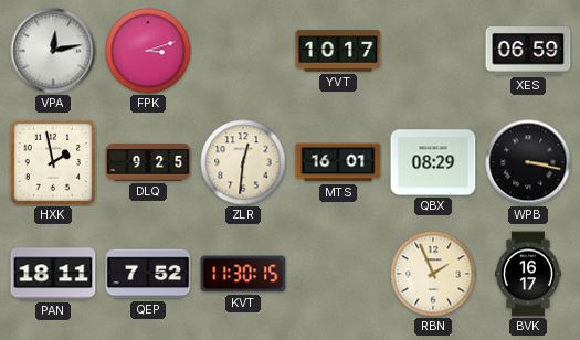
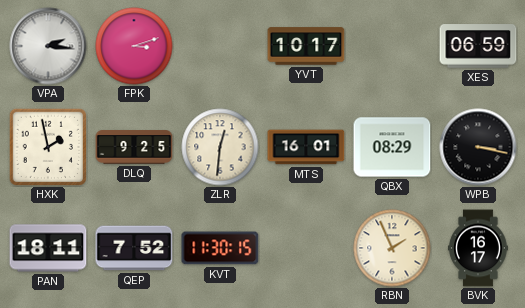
VPA: 12:13 -> 2:16 (48, 46)
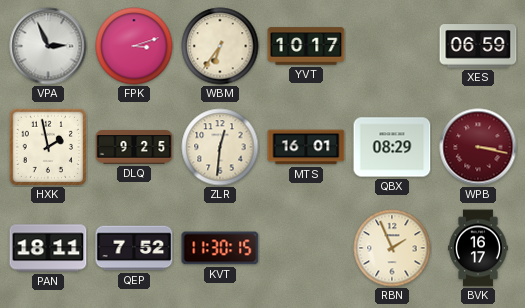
VPA: 2:16 -> 2:56 (48, 46)
WBM: none -> 6:36 (220, 46)
WPB dial: black -> burgundy (478, 147)
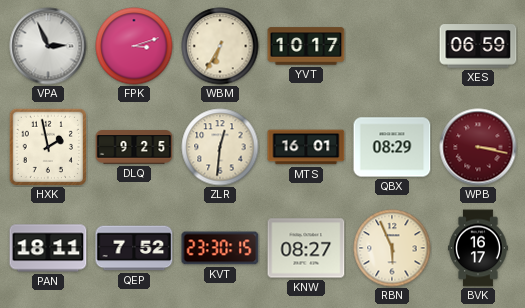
WBM: 6:36 -> 6:35 (220, 46)
KVT: 11:30 -> 23:30 (220, 248)
KNW: none -> 08:27 (306, 248)
RBN: 1:56 -> 5:56 (392, 248)
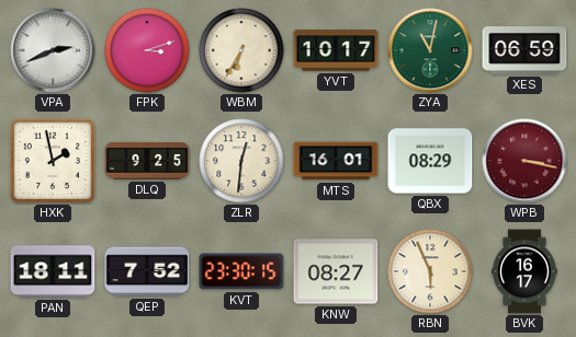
VPA: 2:56 -> 2:41 (53, 50)
ZYA: none -> 11:02 (430, 50)
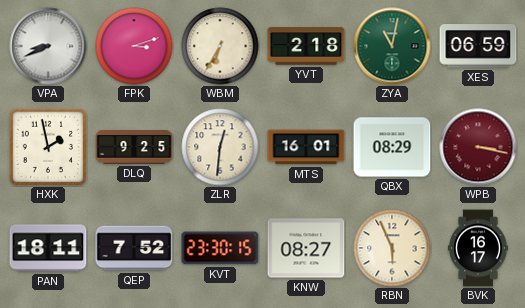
VPA: 2:41 -> 8:41 (48, 46)
YVT: 10:17 -> 2:18 (306, 46)
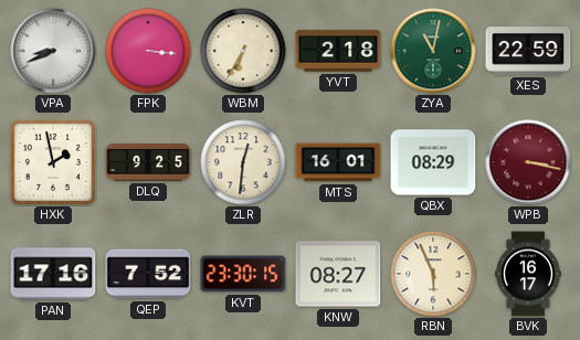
FPK: 3:12 -> 3:16 (148, 51)
XES: 06:59 -> 22:59 (528, 51)
PAN: 18:11 -> 17:16 (53, 274)
